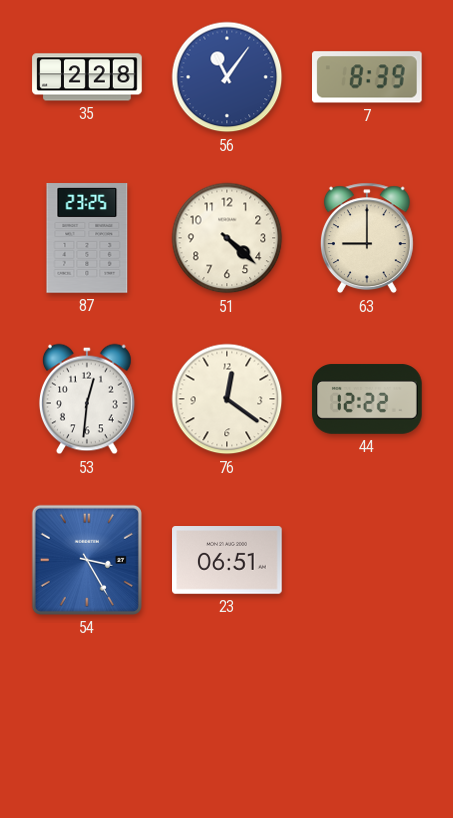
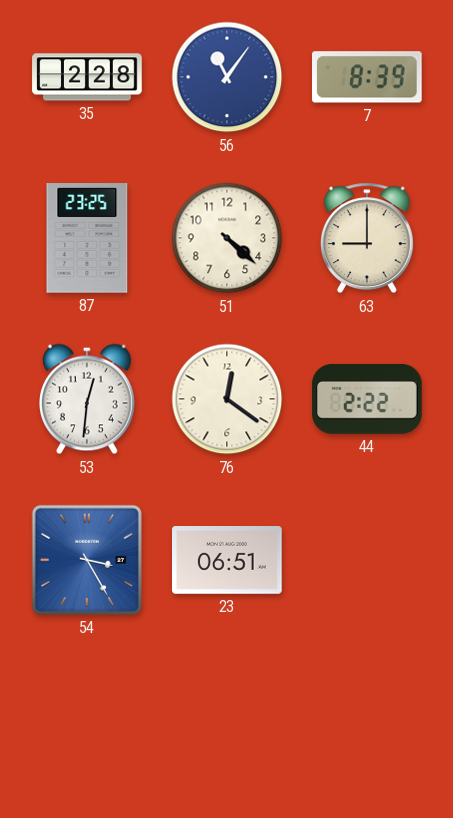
44: 12:22 -> 2:22 (367, 399)
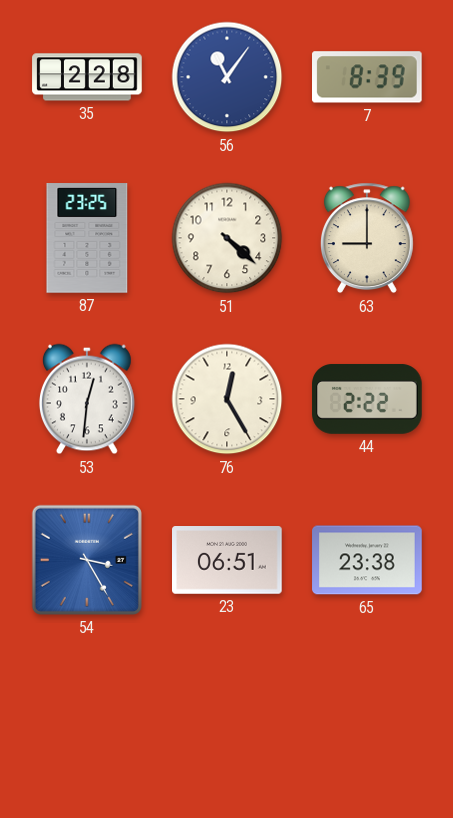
76: 12:21 -> 12:25 (227, 399)
65: none -> 23:38 (367, 560)
